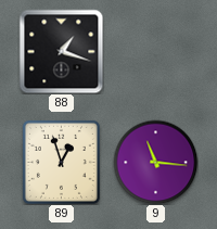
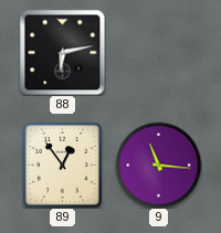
88: 1:18 -> 6:13 (62, 52)
89: 12:57 -> 12:54 (62, 165)
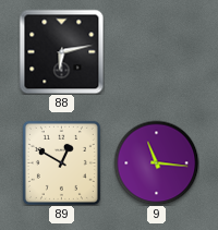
89: 12:54 -> 12:50 (61, 162)
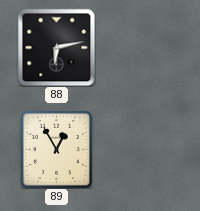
89: 12:50 -> 12:55 (56, 149)
9: 11:16 -> none (156, 162)
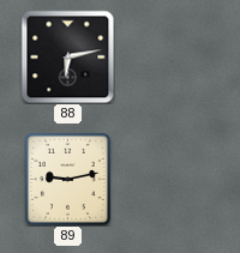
89: 12:55 -> 9:13 (67, 179)
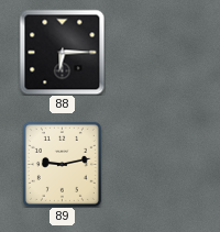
88: 6:13 -> 6:15 (62, 52)
